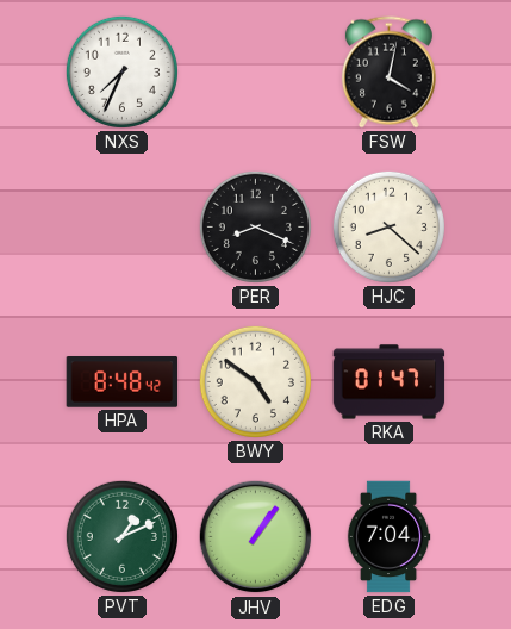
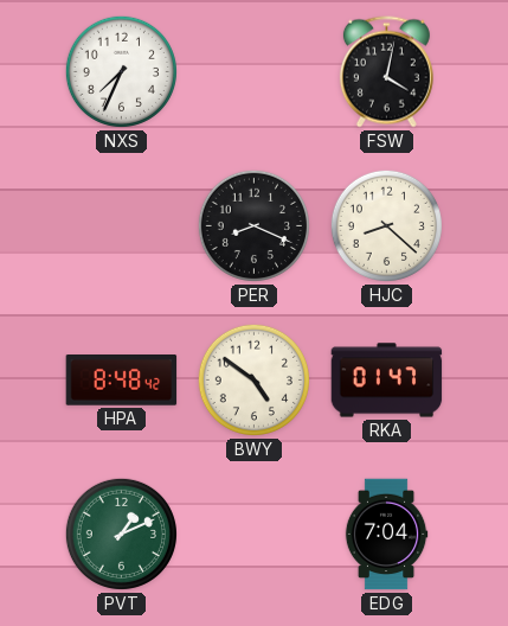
JHV: 1:06 -> none (256, 537)
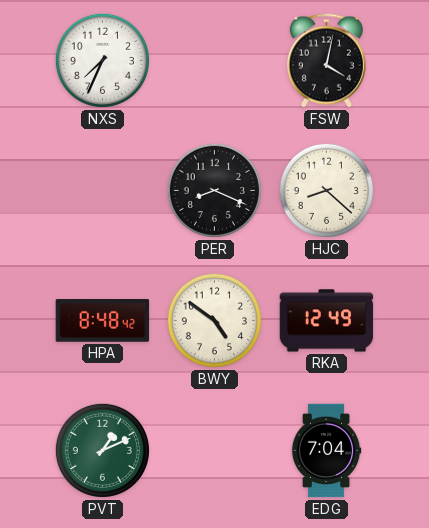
RKA: 01:47 -> 12:49 (327, 321)
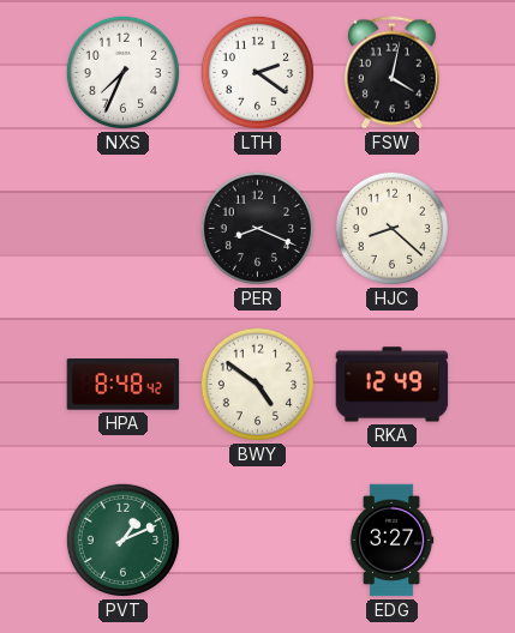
LTH: none -> 2:21 (257, 72)
EDG: 7:04 -> 3:27 (391, 541)
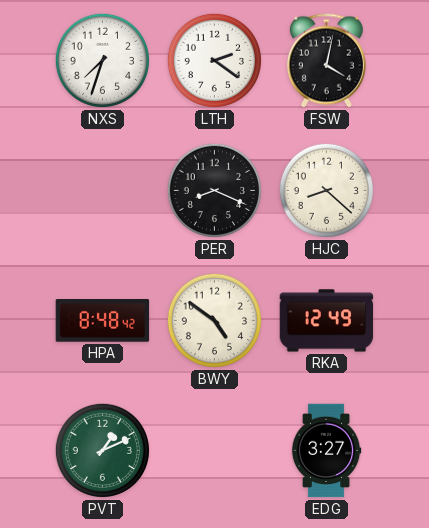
NXS: 7:34 -> 7:33 (102, 60)
